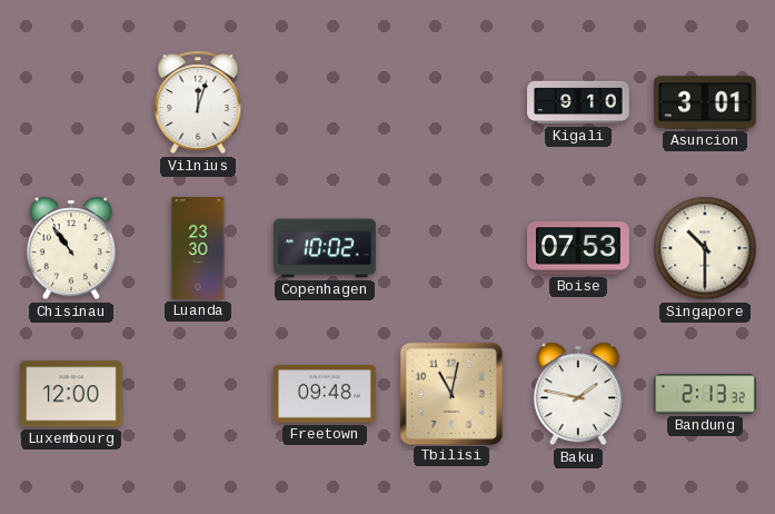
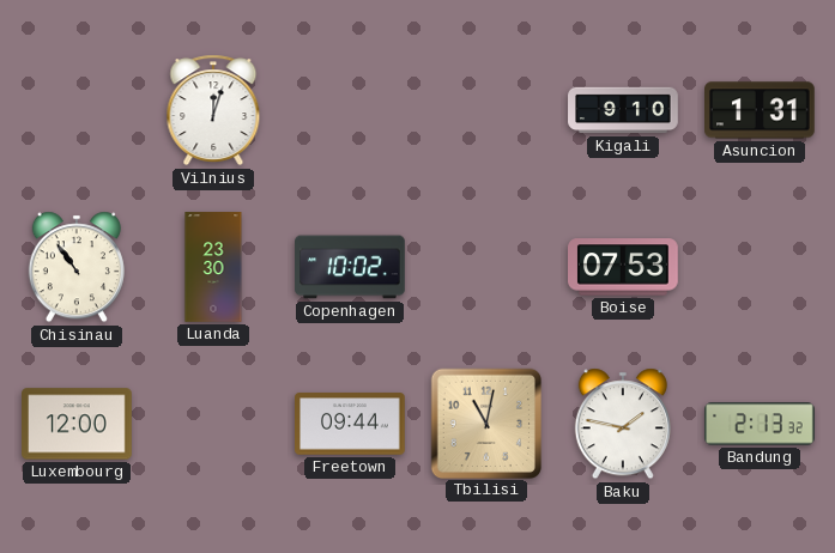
Asuncion: 3:01 -> 1:31 (760, 110)
Singapore: 10:30 -> none (705, 248)
Freetown: 09:48 -> 09:44 (351, 424)
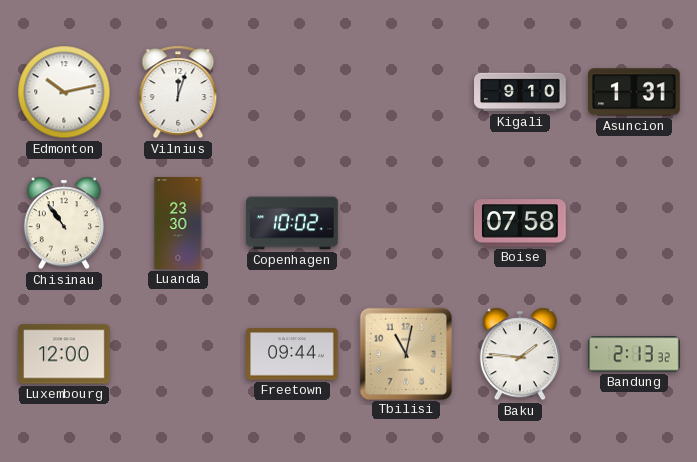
Edmonton: none -> 10:13 (64, 92)
Boise: 07:53 -> 07:58 (521, 223)
Baku: 1:47 -> 1:46 (520, 354)
